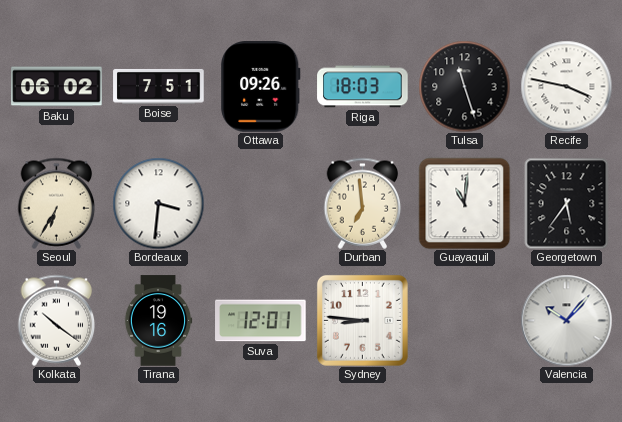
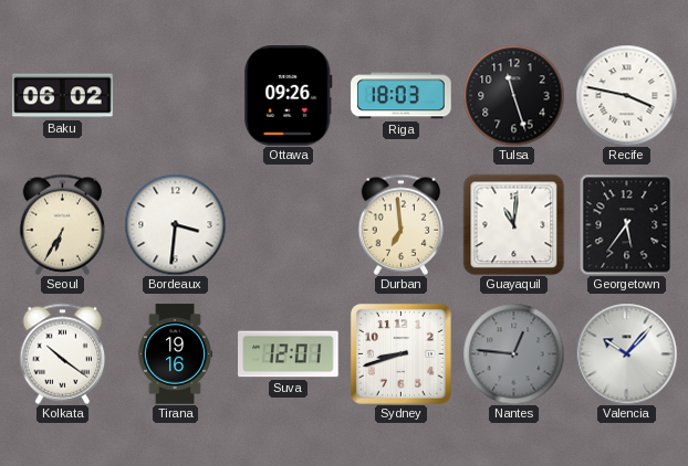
Boise: 7:51 -> none (159, 87)
Sydney: 8:46 -> 8:42 (400, 353)
Nantes: none -> 12:46 (513, 353)
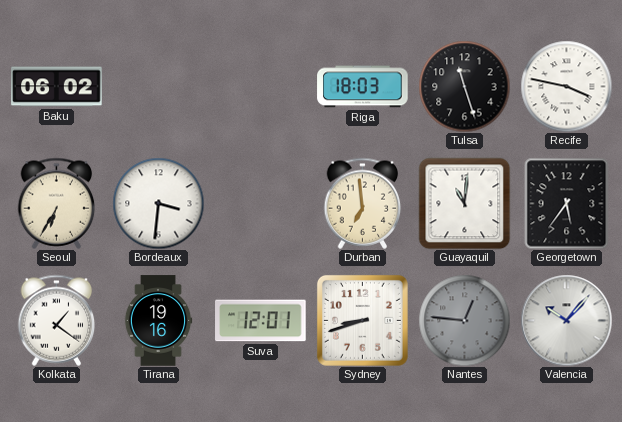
Ottawa: 09:26 -> none (289, 96)
Kolkata: 10:21 -> 1:21 (57, 320)
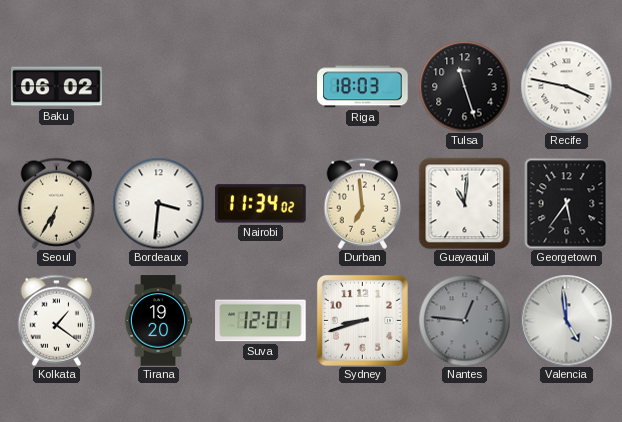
Nairobi: none -> 11:34 (261, 204)
Tirana: 19:16 -> 19:20 (158, 321)
Valencia: 10:07 -> 4:59 (566, 320)
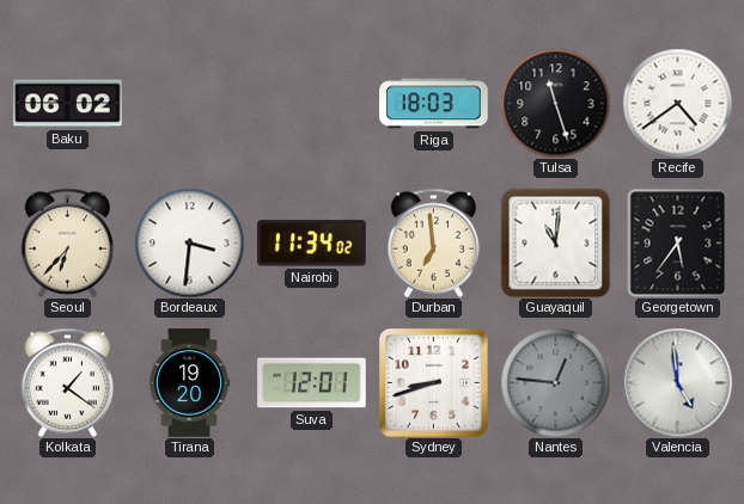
Recife: 3:47 -> 4:39 (677, 103)
Seoul: 6:35 -> 6:37 (68, 242)
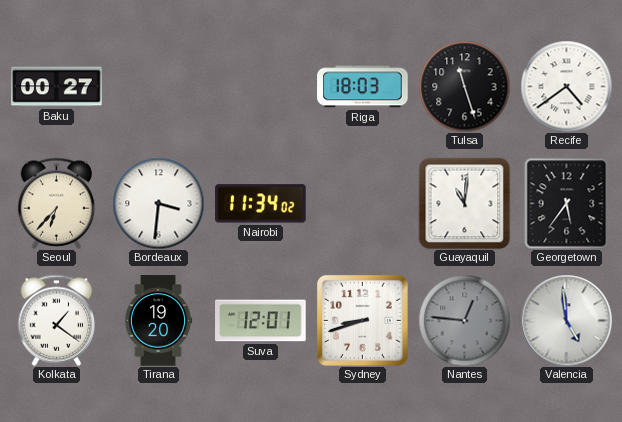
Baku: 06:02 -> 00:27 (57, 87)
Durban: 6:59 -> none (434, 242)
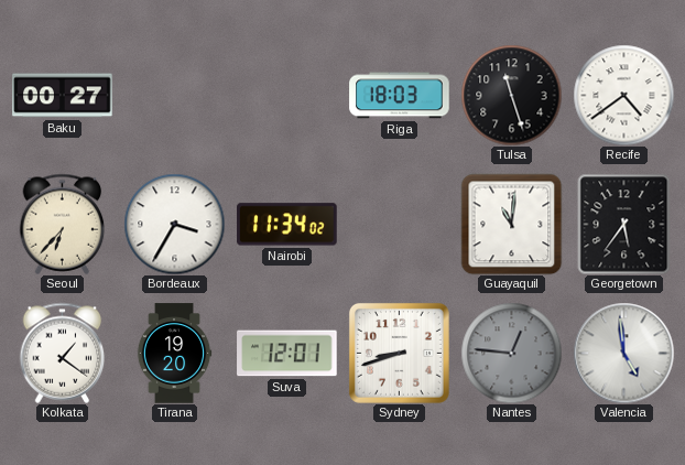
Bordeaux: 3:31 -> 3:35 (174, 224)
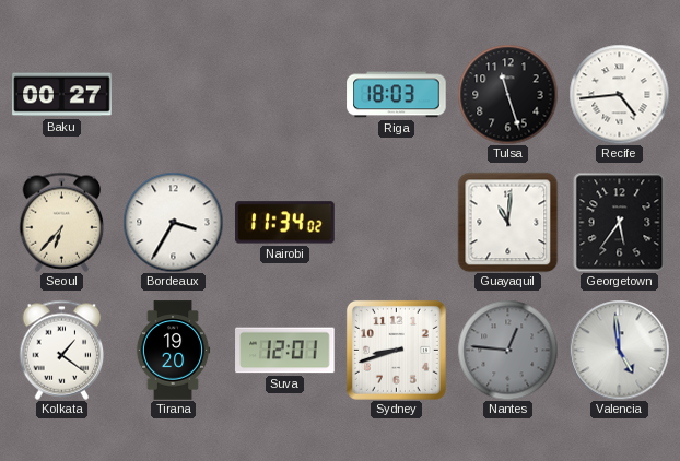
Recife: 4:39 -> 4:44 (619, 94)
